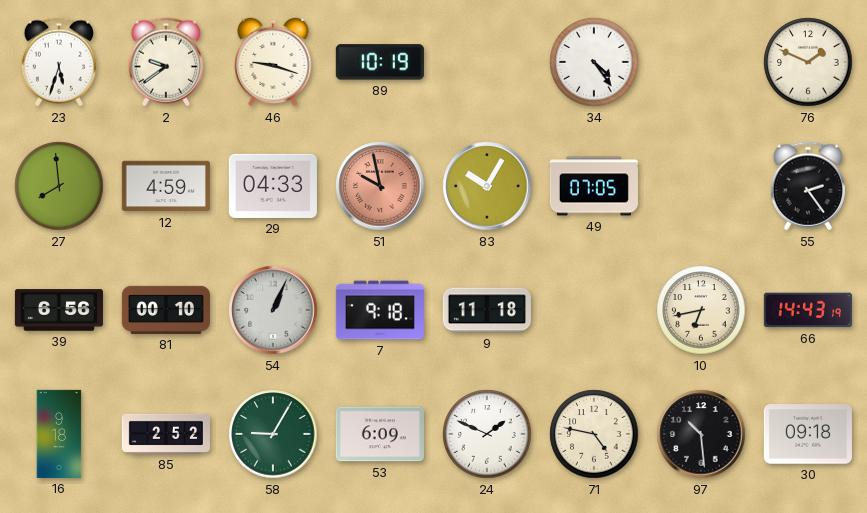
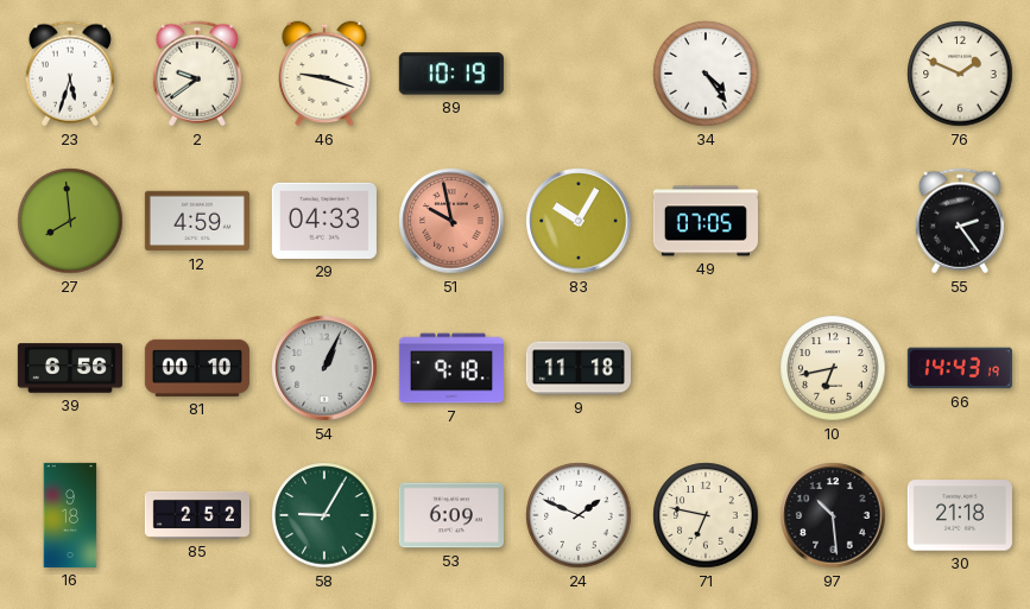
71: 4:47 -> 6:47 (706, 515)
30: 09:18 -> 21:18 (960, 515)
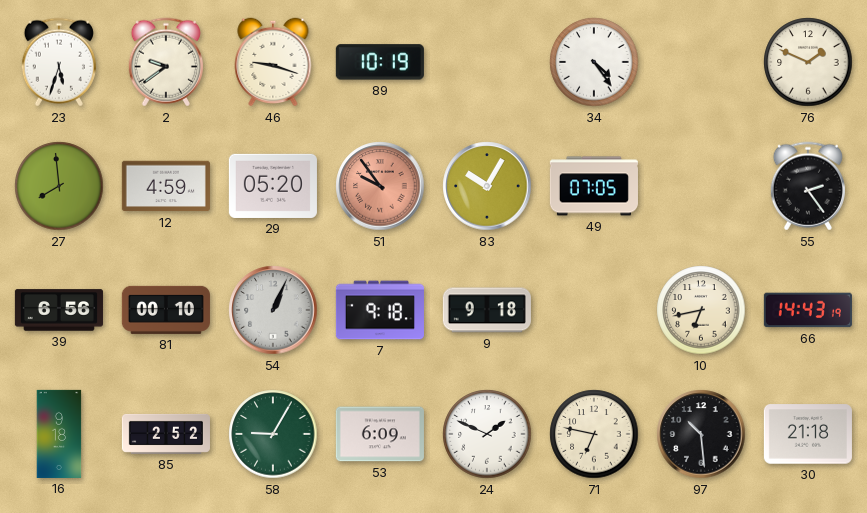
29: 04:33 -> 05:20 (273, 186)
51: 9:58 -> 9:54 (380, 186)
9: 11:18 -> 9:18 (487, 310)
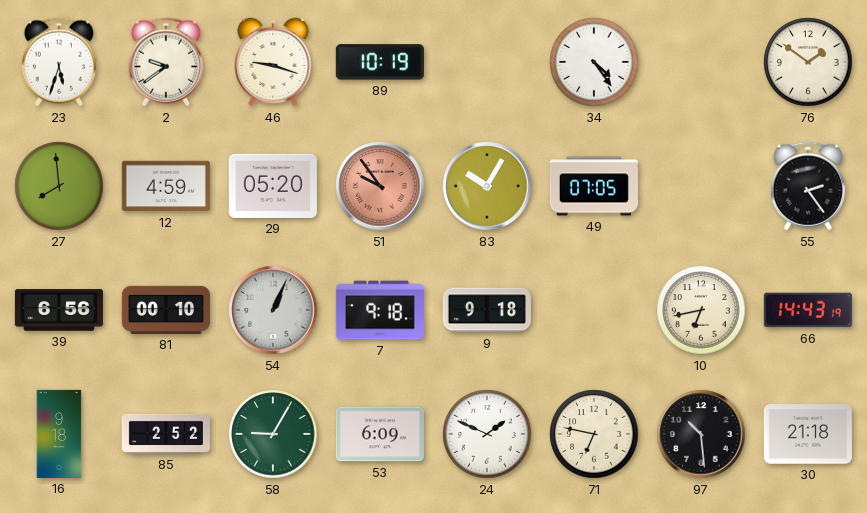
76: 1:49 -> 1:51 (808, 62)
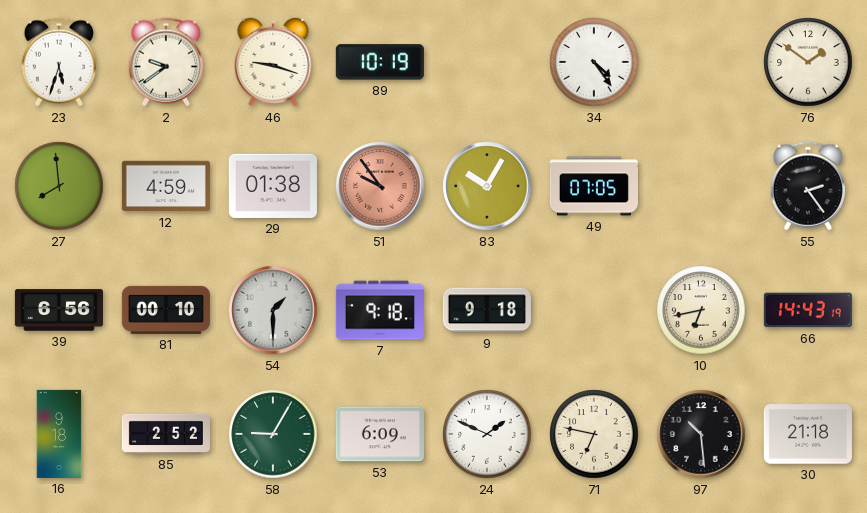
29: 05:20 -> 01:38 (273, 186)
54: 1:04 -> 1:30 (273, 310)
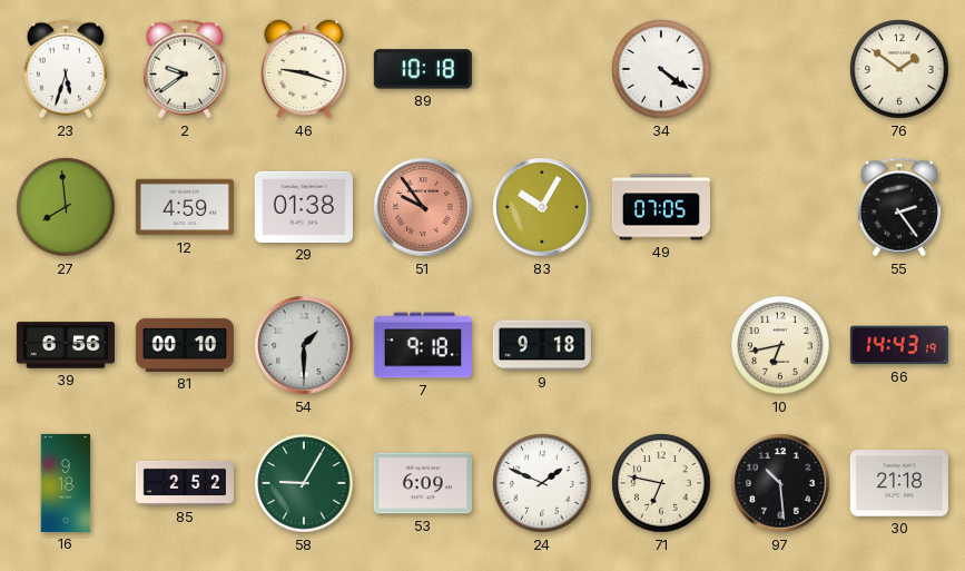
89: 10:19 -> 10:18 (423, 69)
34: 4:24 -> 4:21 (661, 69)
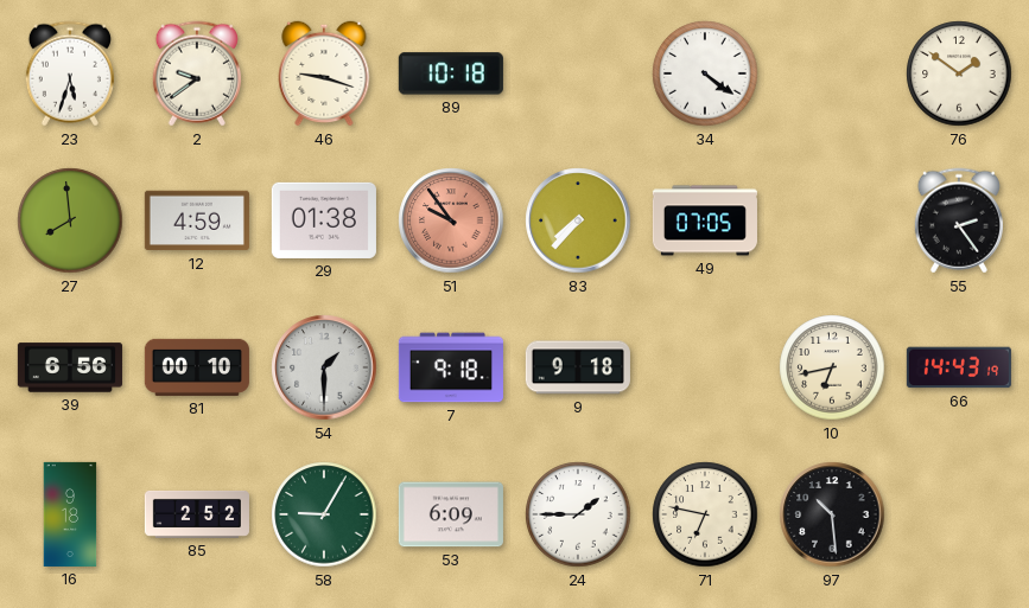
83: 10:05 -> 7:37 (578, 220)
24: 1:49 -> 1:45 (578, 514)
30: 21:18 -> none (899, 483)
